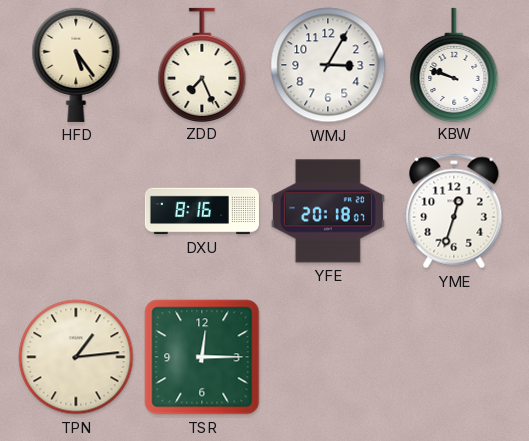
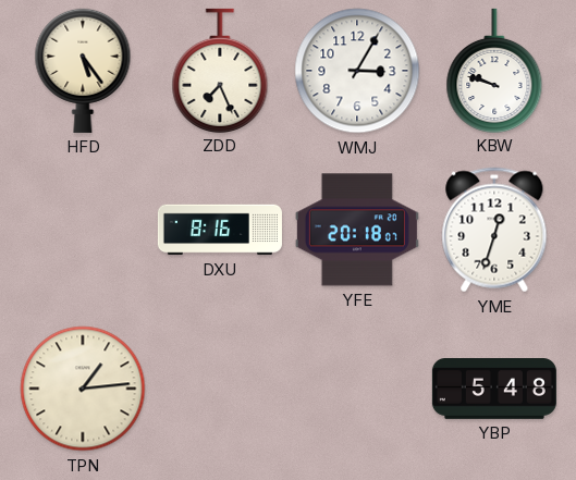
TSR: 12:15 -> none (202, 357)
YBP: none -> 5:48 (494, 390)
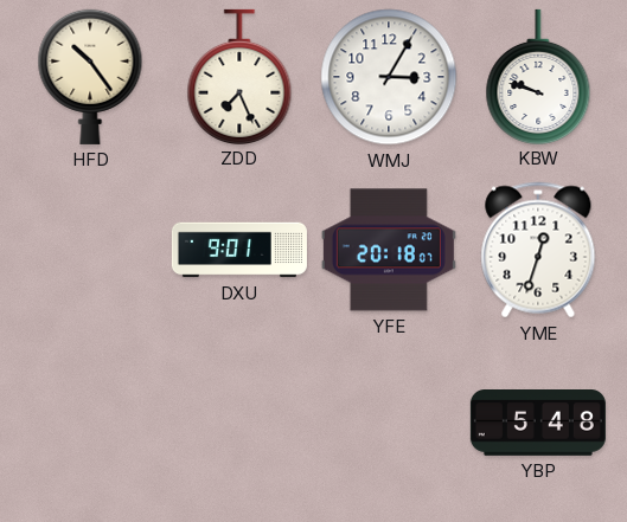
HFD: 5:24 -> 10:24 (90, 77)
DXU: 8:16 -> 9:01 (239, 250)
TPN: 1:14 -> none (83, 389)
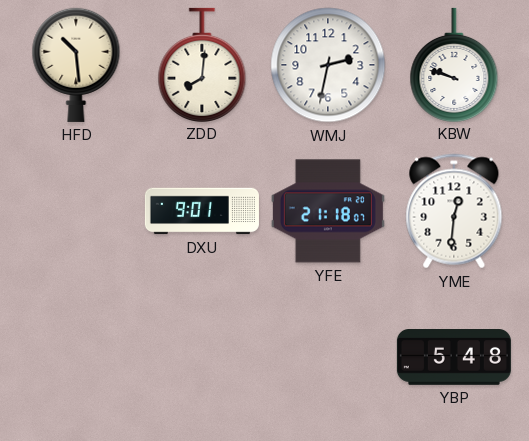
HFD: 10:24 -> 10:29 (76, 65)
ZDD: 7:26 -> 8:01 (202, 64)
WMJ: 3:05 -> 2:32 (328, 65)
YFE: 20:18 -> 21:18 (328, 211)
YME: 12:33 -> 12:31 (454, 211)
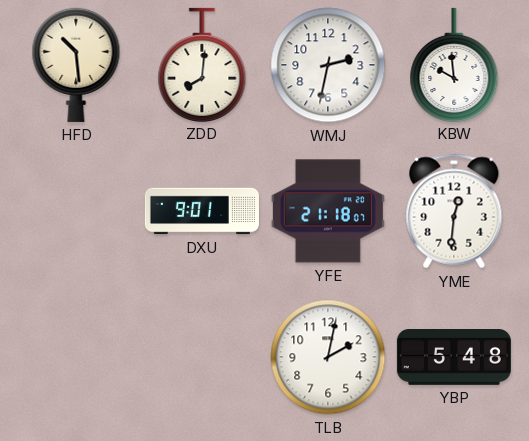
KBW: 9:48 -> 9:59 (454, 64)
TLB: none -> 2:02 (328, 357)
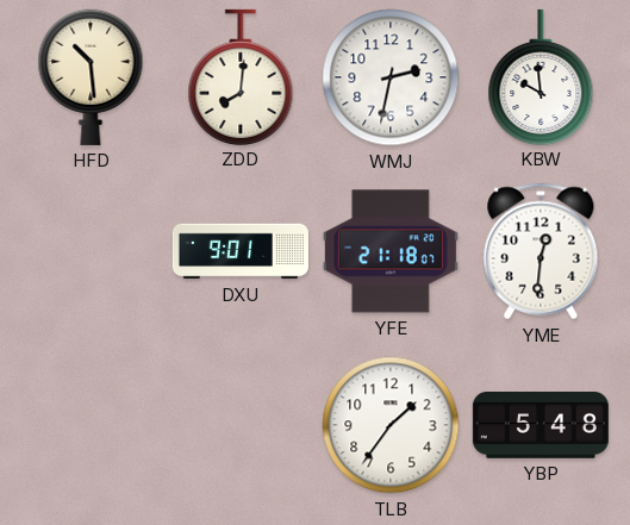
TLB: 2:02 -> 1:36 (391, 425)
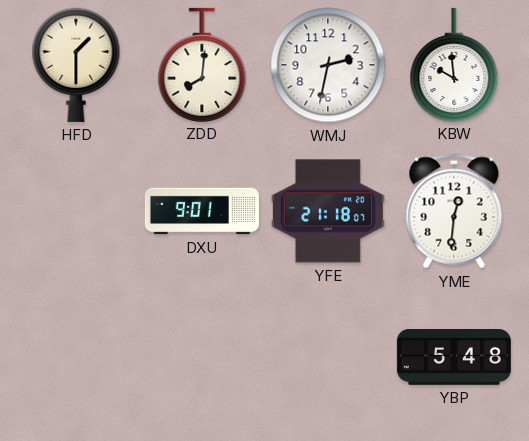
HFD: 10:29 -> 1:30 (76, 65)
TLB: 1:36 -> none (391, 425)
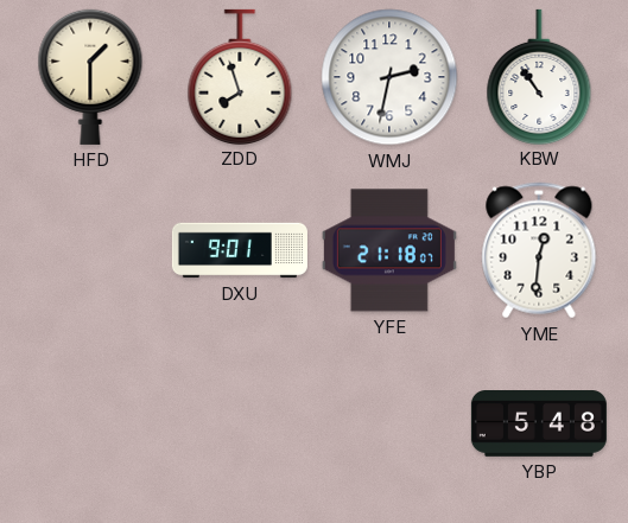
ZDD: 8:01 -> 7:57 (240, 76)
KBW: 9:59 -> 10:54 (539, 76)
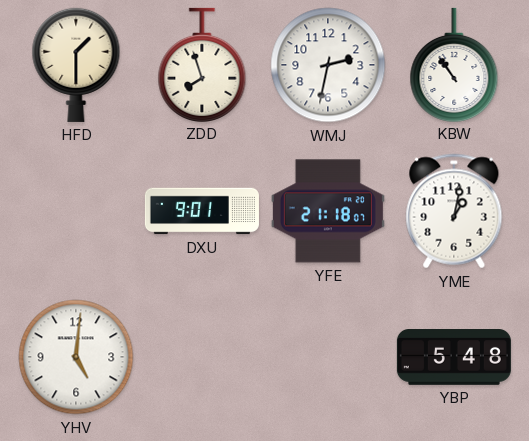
YME: 12:31 -> 1:02 (454, 211)
YHV: none -> 5:01 (76, 357)
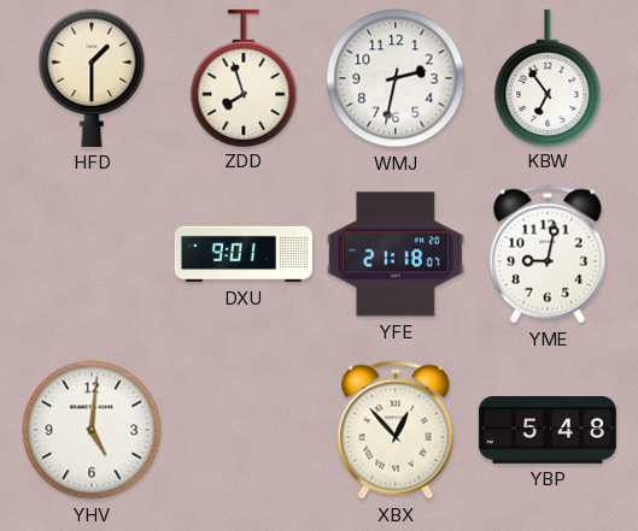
KBW: 10:54 -> 6:54 (548, 77)
YME: 1:02 -> 9:02 (548, 254)
XBX: none -> 12:53 (396, 430)
